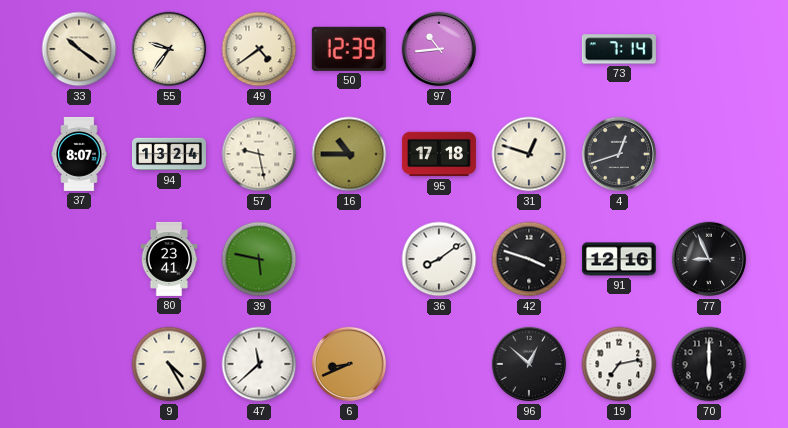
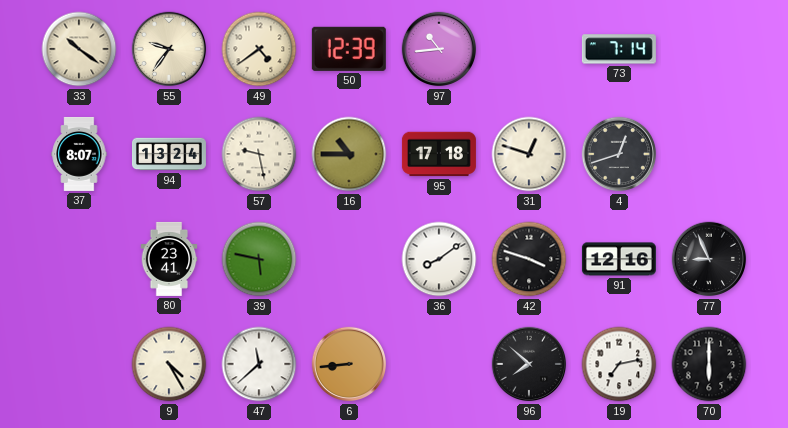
6: 8:41 -> 8:44 (349, 364)
96: 12:52 -> 7:52 (529, 364)
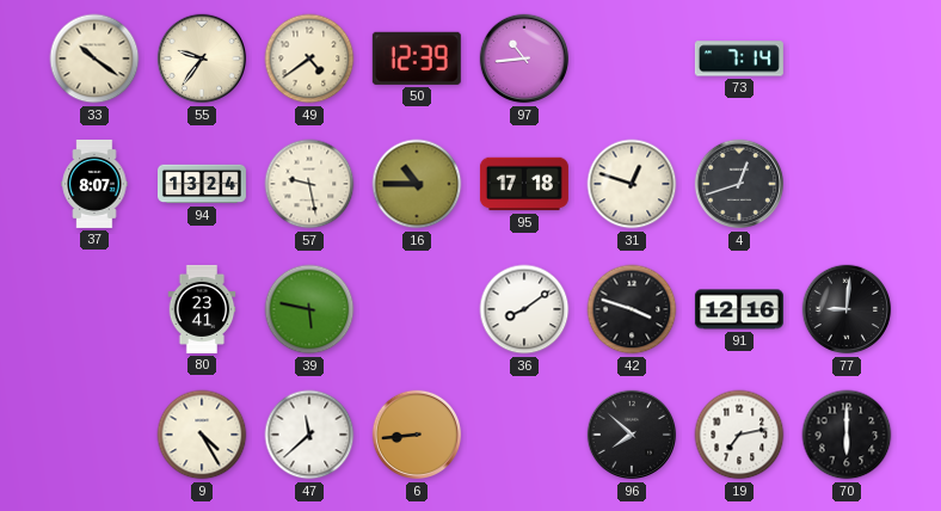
77: 8:56 -> 9:01 (847, 309)
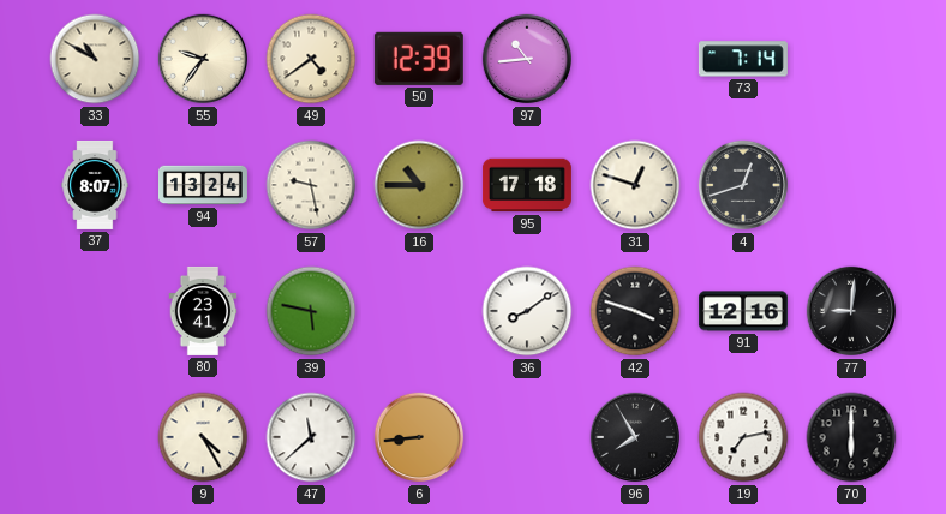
33: 10:21 -> 10:50 (95, 59)
96: 7:52 -> 7:55 (635, 437)
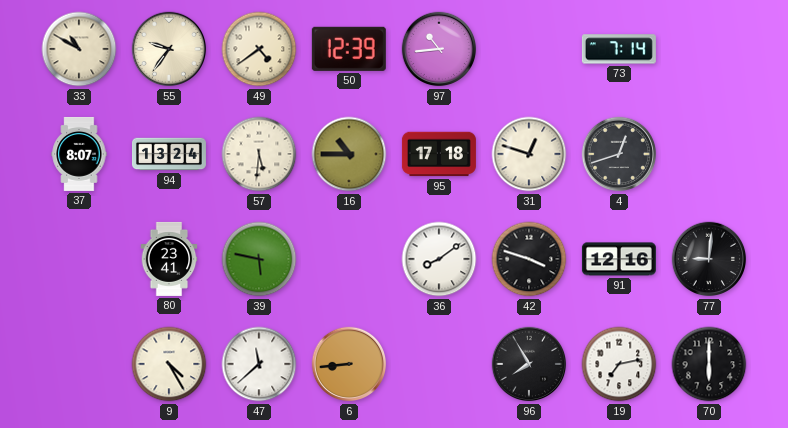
57: 9:28 -> 5:31 (259, 154)
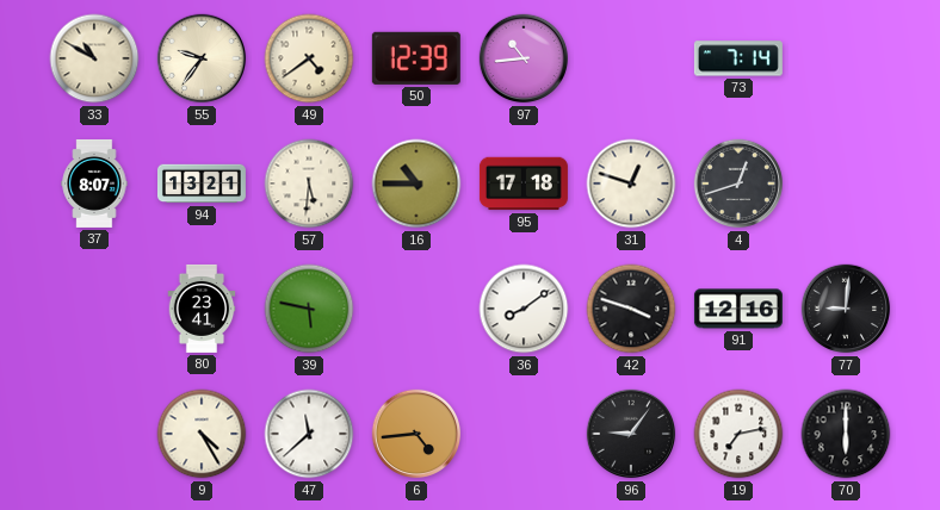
94: 13:24 -> 13:21 (202, 184)
6: 8:44 -> 4:44 (416, 434)
96: 7:55 -> 9:06 (631, 434)
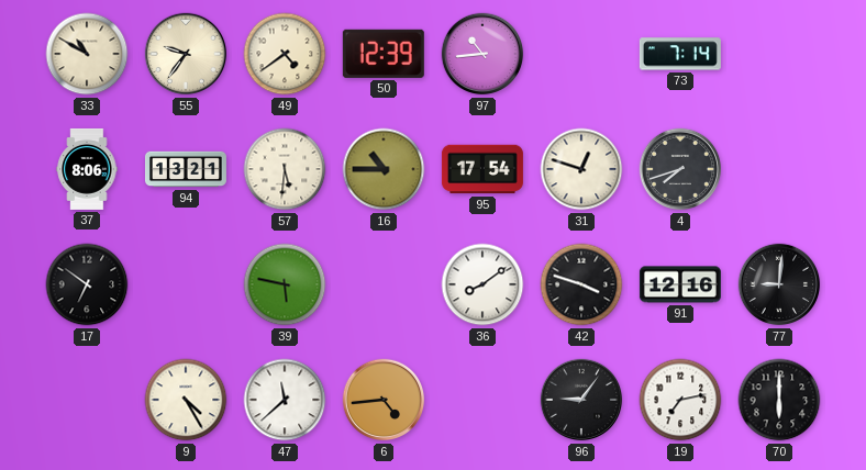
37: 8:07 -> 8:06 (87, 169)
95: 17:18 -> 17:54 (482, 169)
4: 12:42 -> 7:42 (680, 169)
17: none -> 6:51 (87, 284)
80: 23:41 -> none (202, 309)
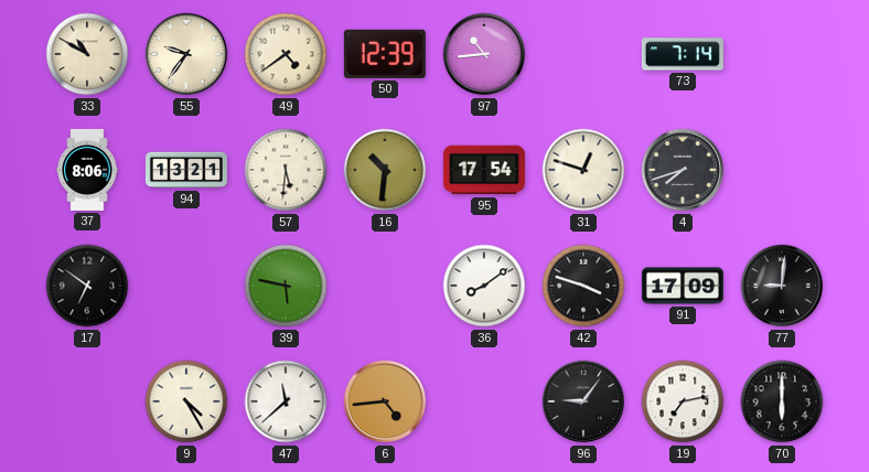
16: 10:45 -> 10:31 (385, 170)
91: 12:16 -> 17:09 (683, 286)
